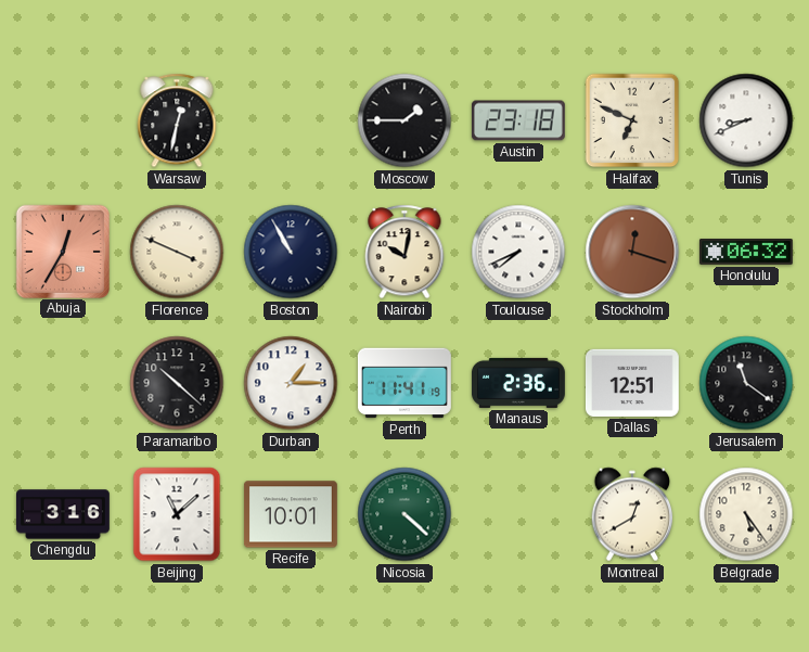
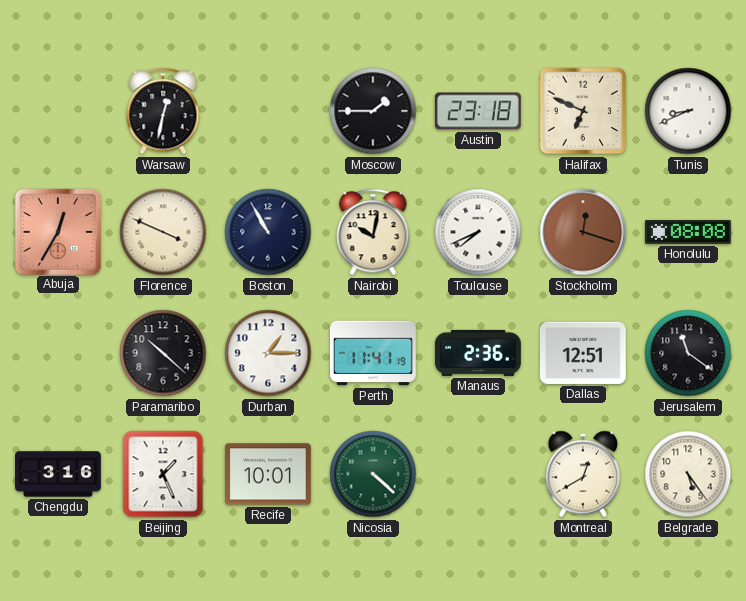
Honolulu: 06:32 -> 08:08 (688, 233)
Beijing: 11:08 -> 1:26 (163, 474)
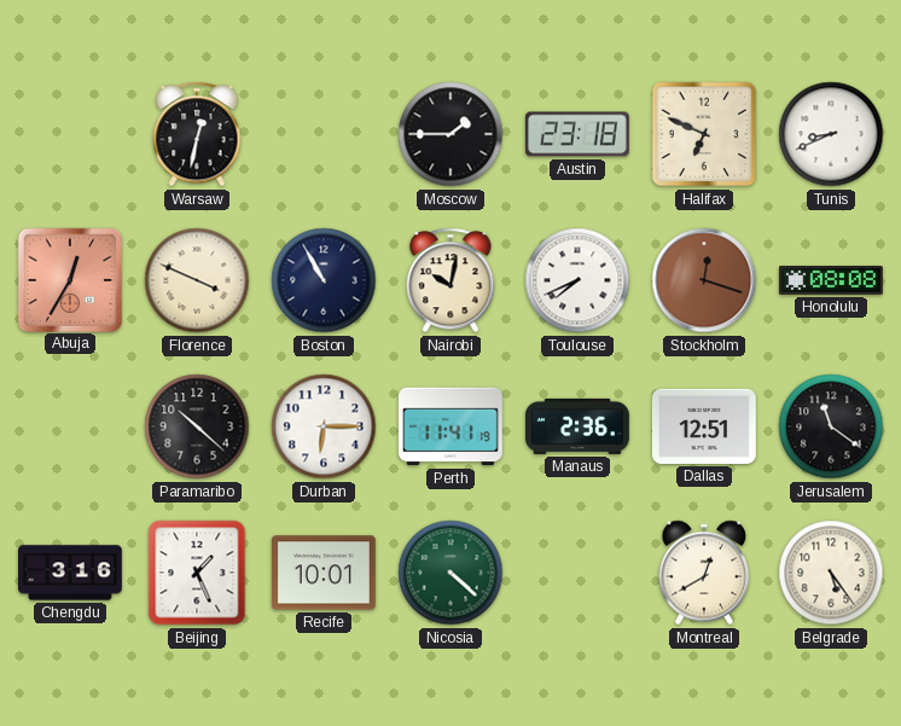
Durban: 1:15 -> 6:15 (324, 426)
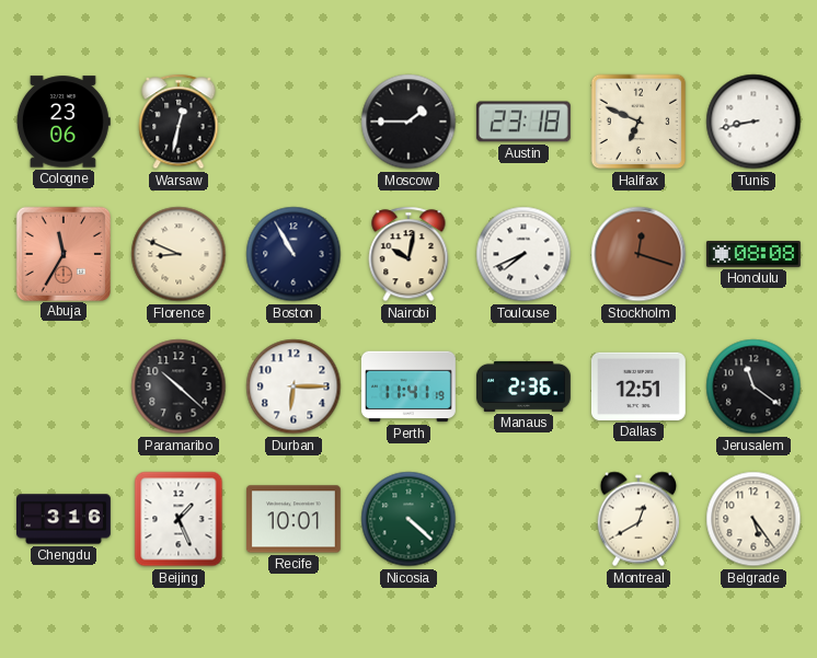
Cologne: none -> 23:06 (64, 122)
Tunis: 8:41 -> 8:43 (753, 122)
Abuja: 12:35 -> 11:35 (62, 253)
Florence: 3:49 -> 8:49 (179, 254)
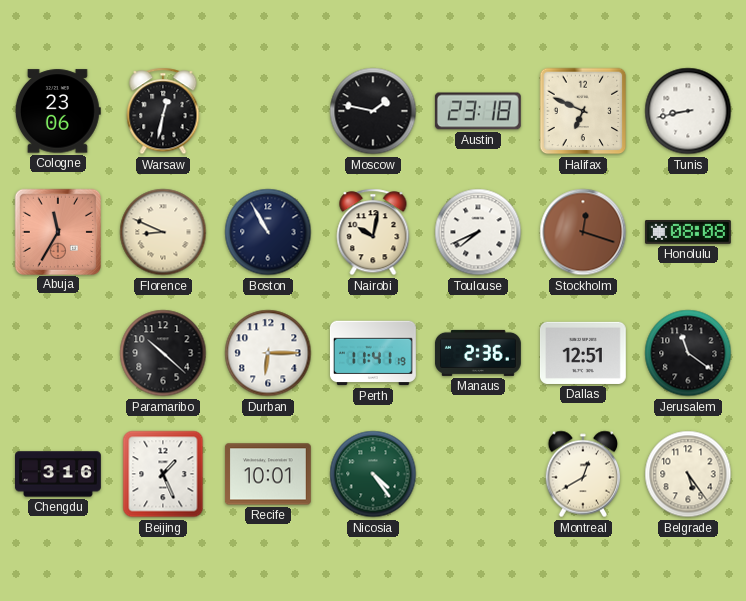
Moscow: 1:45 -> 1:47 (373, 111)
Nicosia: 4:22 -> 4:24 (373, 474)
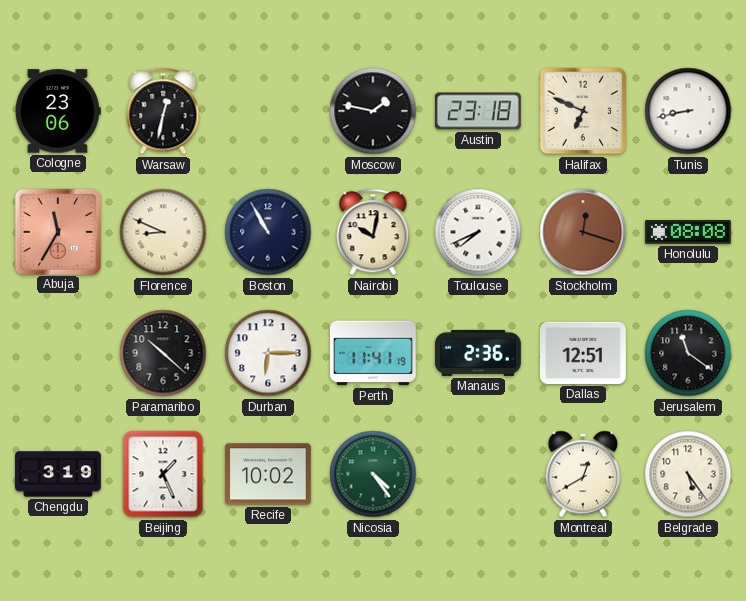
Chengdu: 3:16 -> 3:19 (59, 474)
Recife: 10:01 -> 10:02 (268, 474)
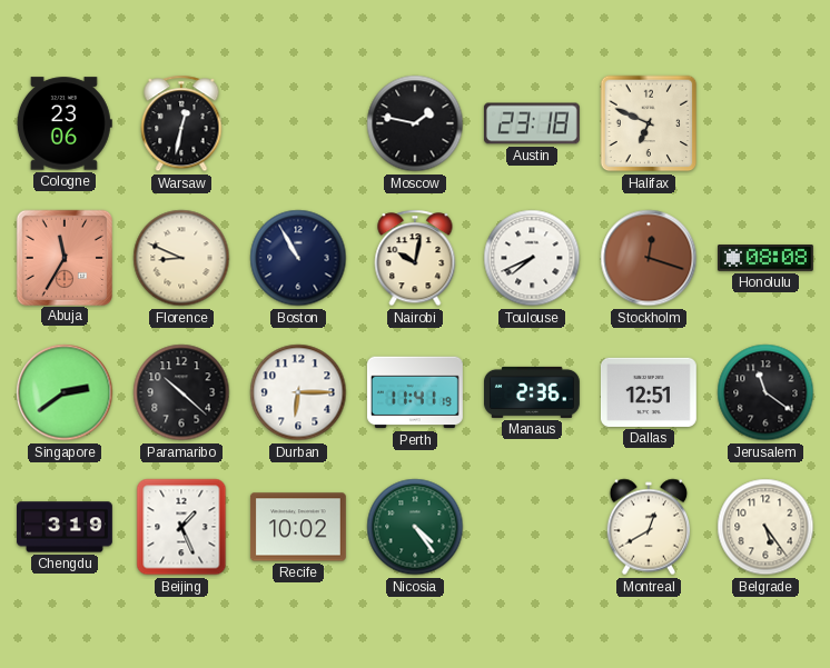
Tunis: 8:43 -> none (688, 111)
Singapore: none -> 2:39 (65, 392)
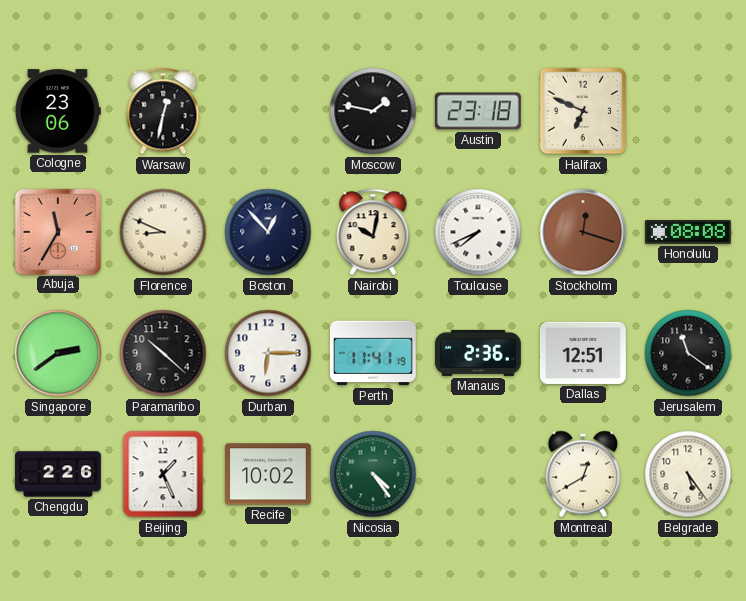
Boston: 10:55 -> 12:53 (268, 232)
Chengdu: 3:19 -> 2:26 (59, 474)
